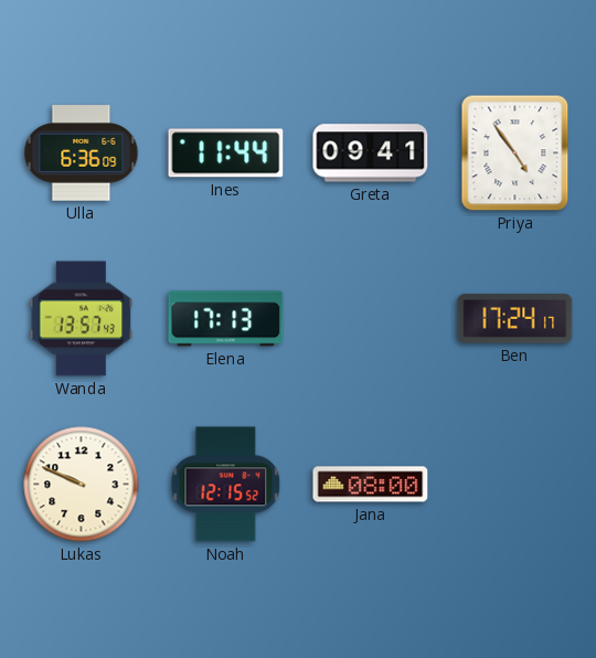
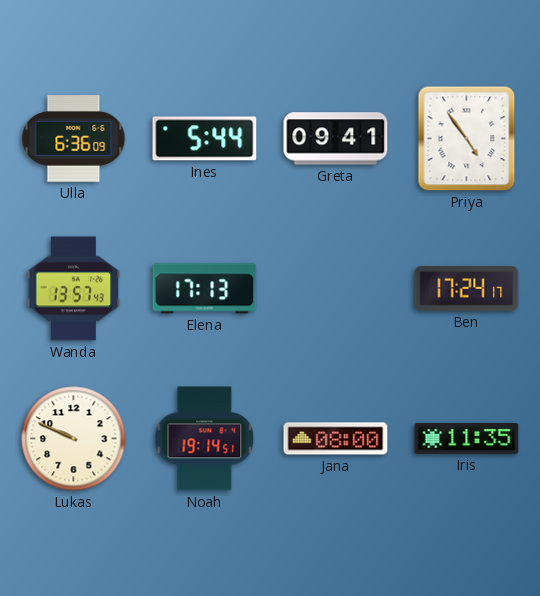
Ines: 11:44 -> 5:44 (205, 139)
Noah: 12:15 -> 19:14 (205, 439)
Iris: none -> 11:35 (467, 439)
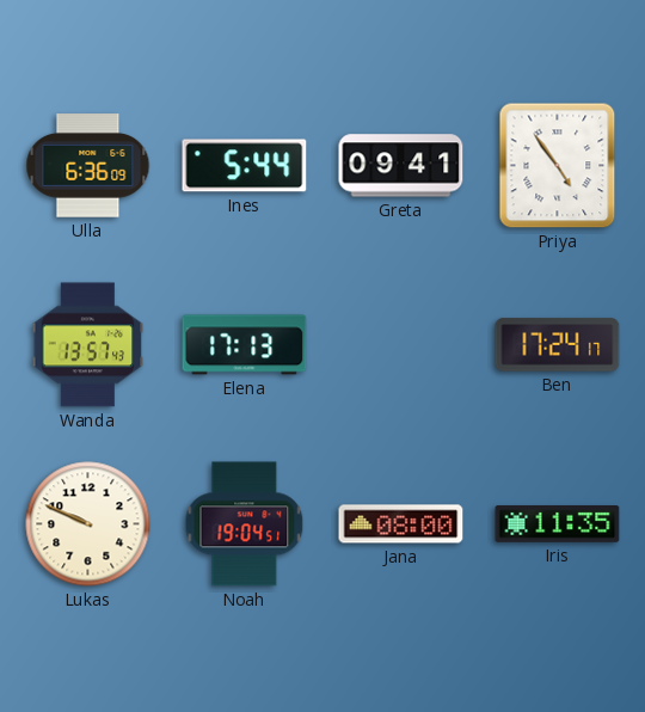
Noah: 19:14 -> 19:04 (245, 524)
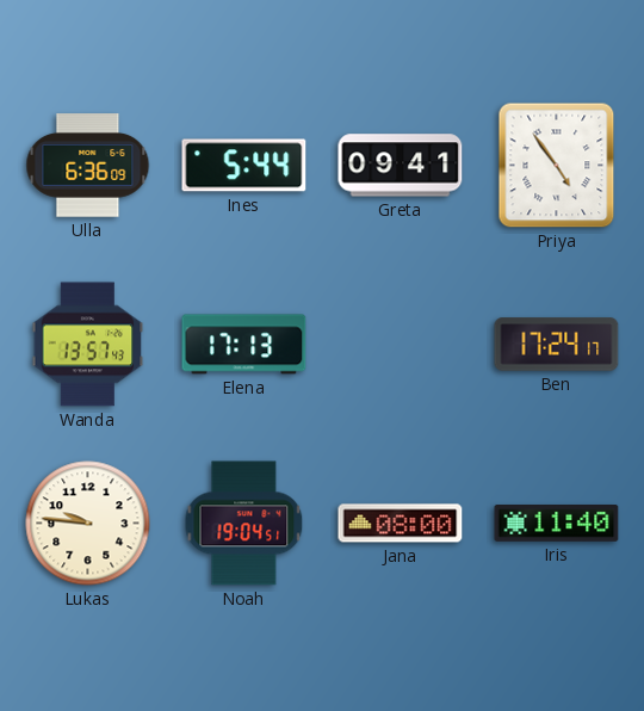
Lukas: 9:49 -> 9:46 (88, 524)
Iris: 11:35 -> 11:40 (557, 524)
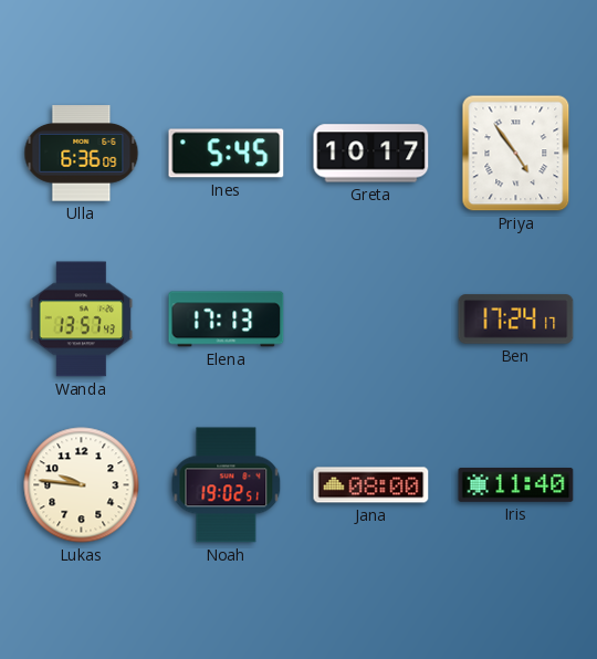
Ines: 5:44 -> 5:45 (227, 154)
Greta: 09:41 -> 10:17 (371, 154)
Noah: 19:04 -> 19:02 (227, 485)
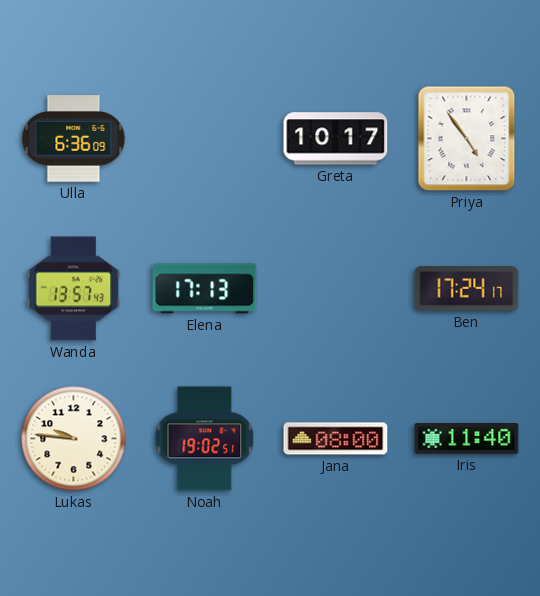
Ines: 5:45 -> none (227, 154)
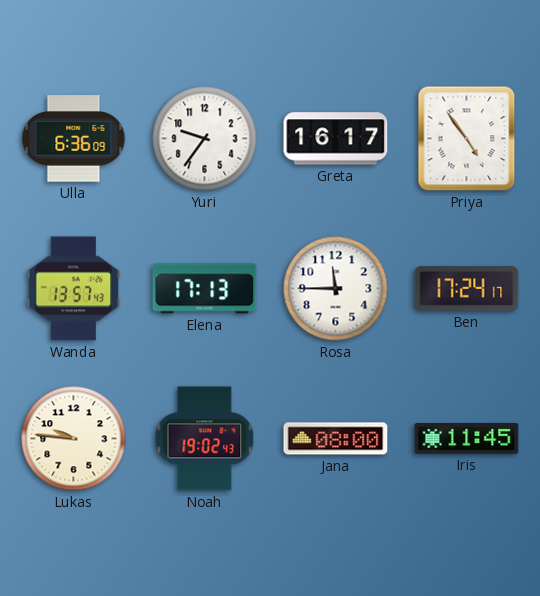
Yuri: none -> 9:36 (205, 139)
Greta: 10:17 -> 16:17 (336, 139)
Rosa: none -> 11:45 (336, 289)
Noah: 19:02:51 -> 19:02:43 (205, 439)
Iris: 11:40 -> 11:45 (467, 439)
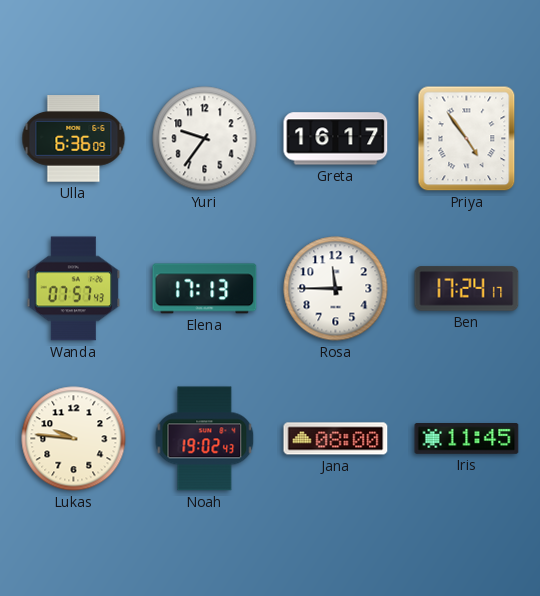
Wanda: 13:57 -> 07:57 (74, 289)
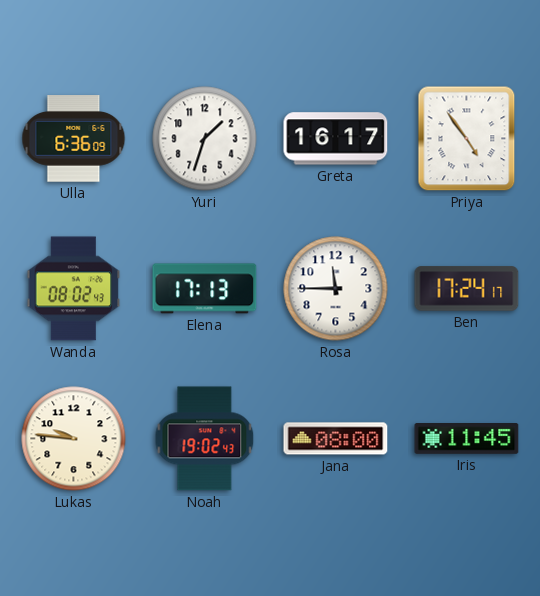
Yuri: 9:36 -> 1:33 (205, 139)
Wanda: 07:57 -> 08:02 (74, 289)
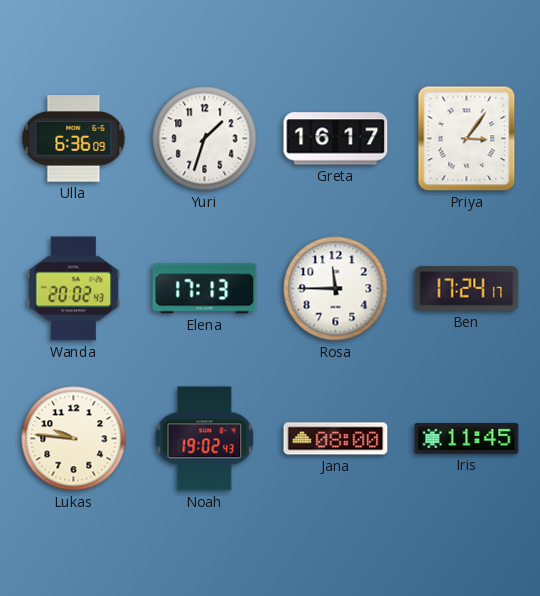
Priya: 4:54 -> 3:06 (467, 139)
Wanda: 08:02 -> 20:02 (74, 289)
